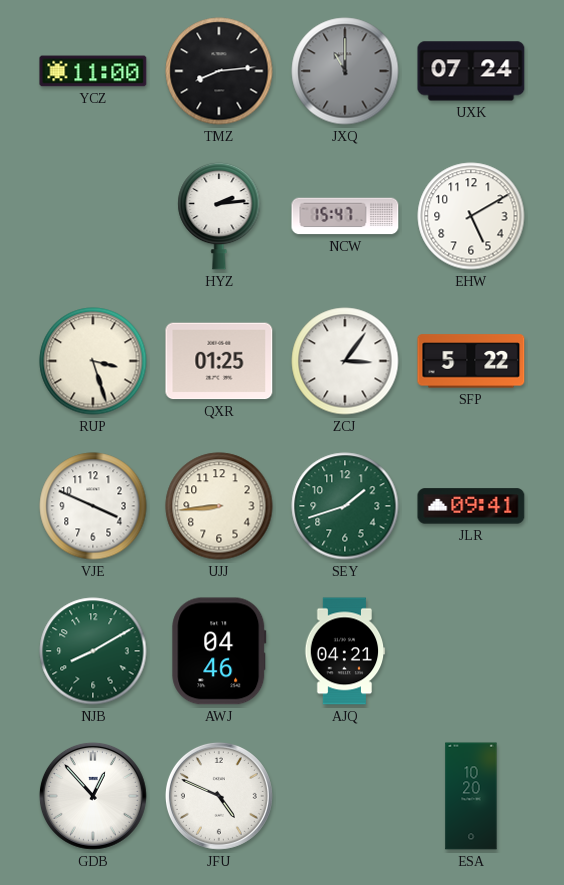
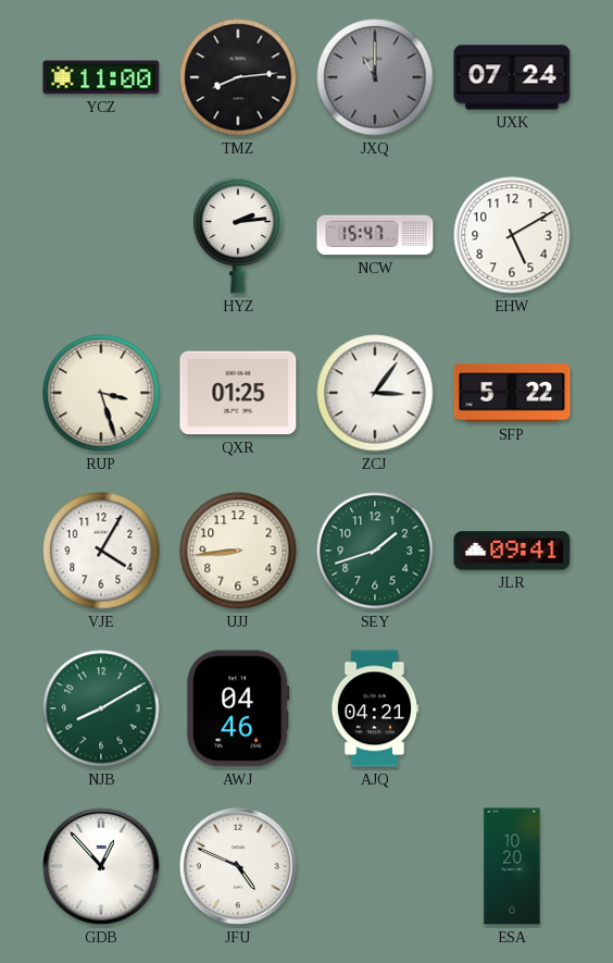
VJE: 3:49 -> 4:05 (101, 551)
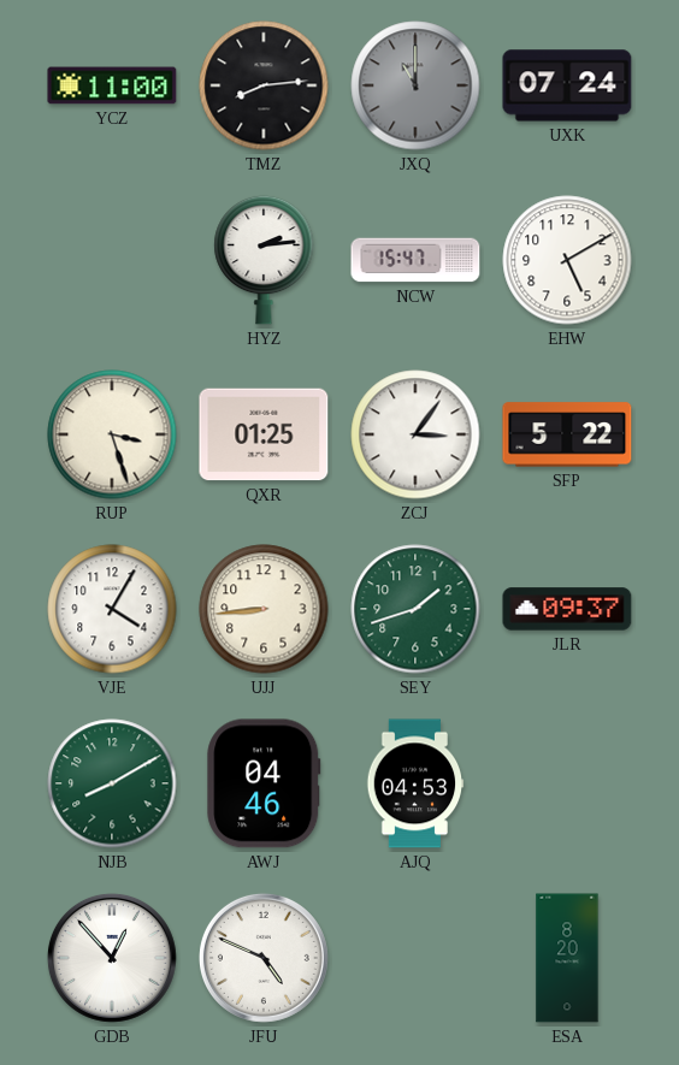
JLR: 09:41 -> 09:37 (567, 609)
AJQ: 04:21 -> 04:53 (415, 783)
ESA: 10:20 -> 8:20 (567, 958)
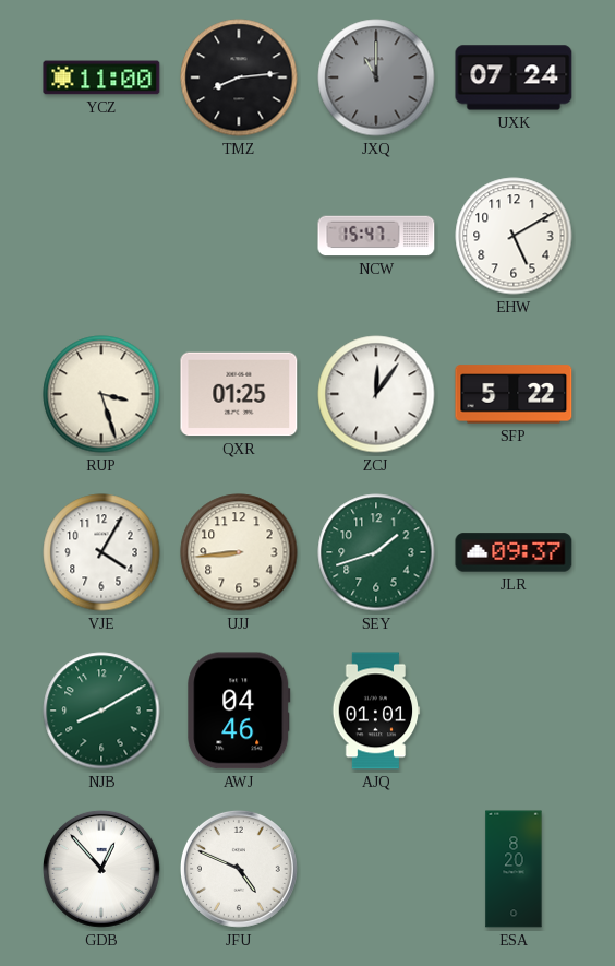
HYZ: 2:14 -> none (264, 260)
ZCJ: 3:06 -> 12:06 (376, 394)
AJQ: 04:53 -> 01:01 (376, 711)
